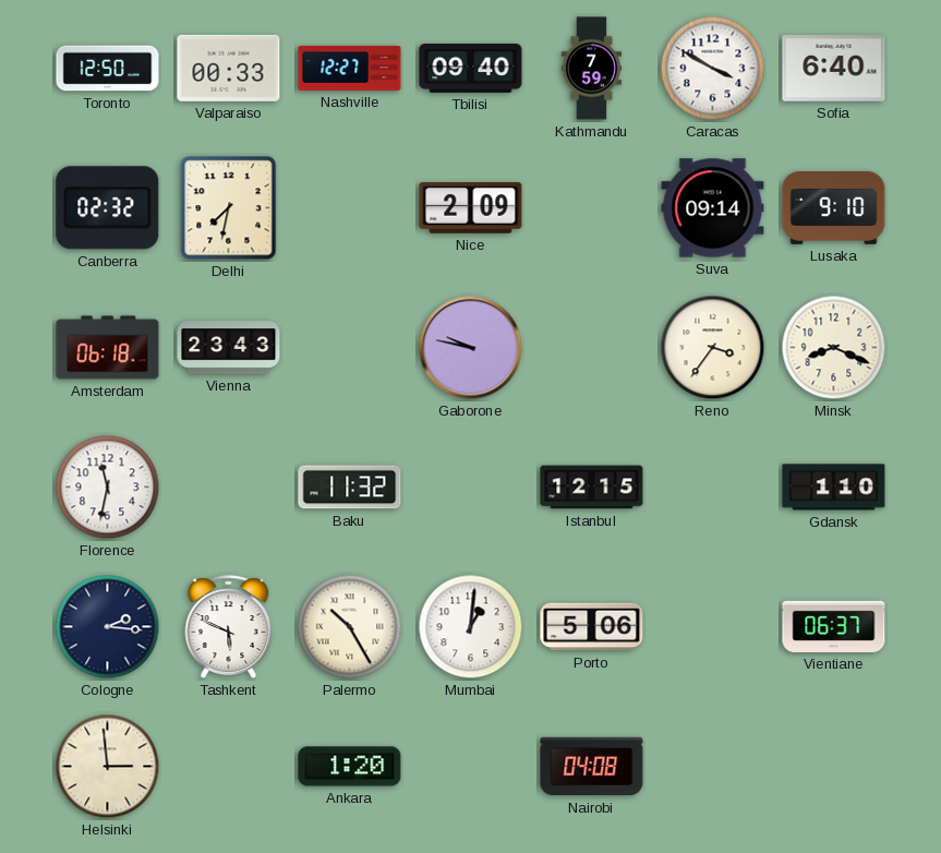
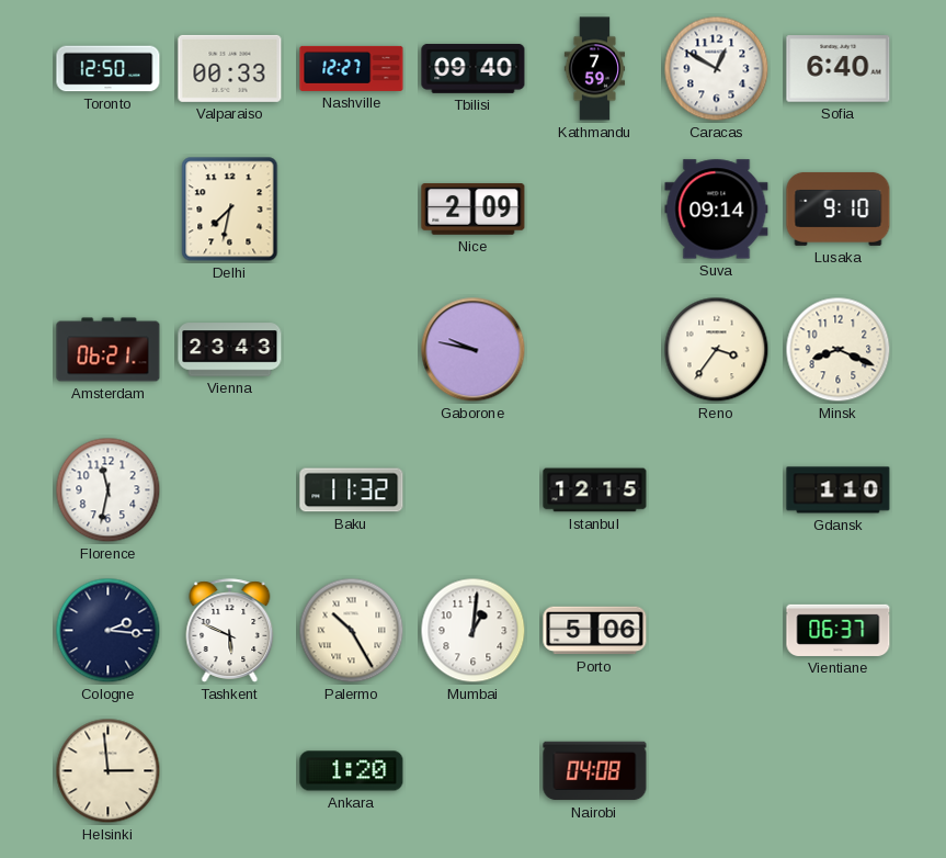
Caracas: 3:50 -> 12:50 (717, 69)
Canberra: 02:32 -> none (108, 208)
Amsterdam: 06:18 -> 06:21 (109, 350)
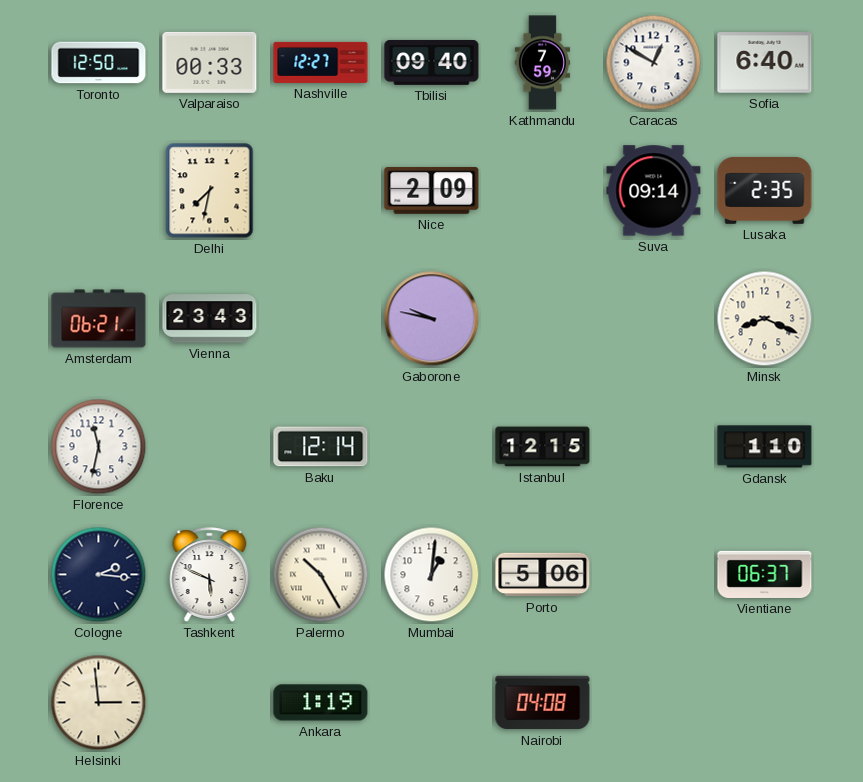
Lusaka: 9:10 -> 2:35 (765, 190)
Reno: 3:36 -> none (717, 350)
Baku: 11:32 -> 12:14 (321, 447)
Ankara: 1:20 -> 1:19 (321, 703)
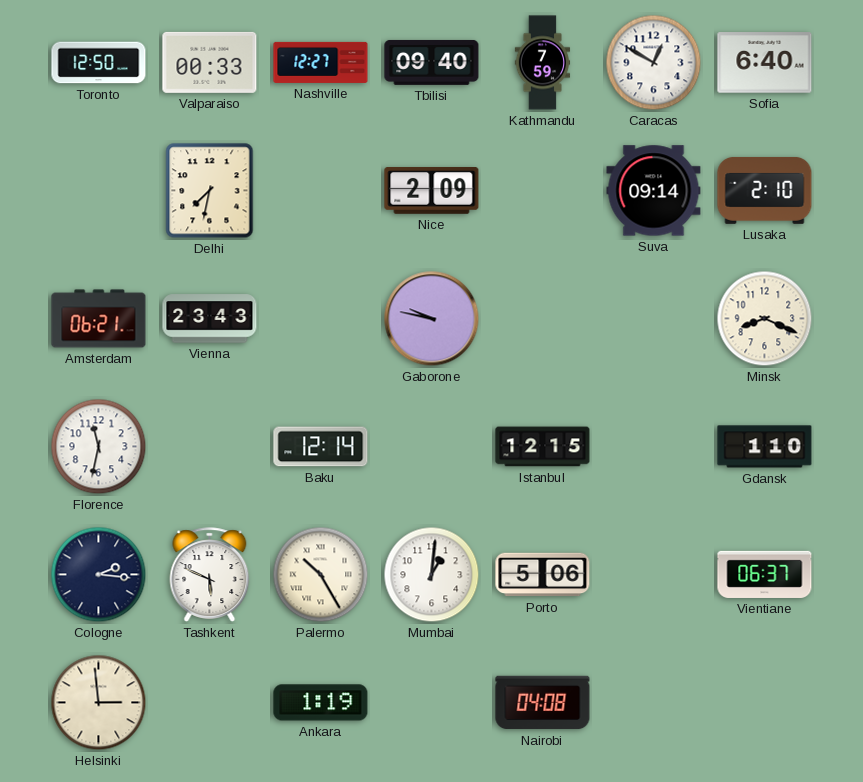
Lusaka: 2:35 -> 2:10 (765, 190)
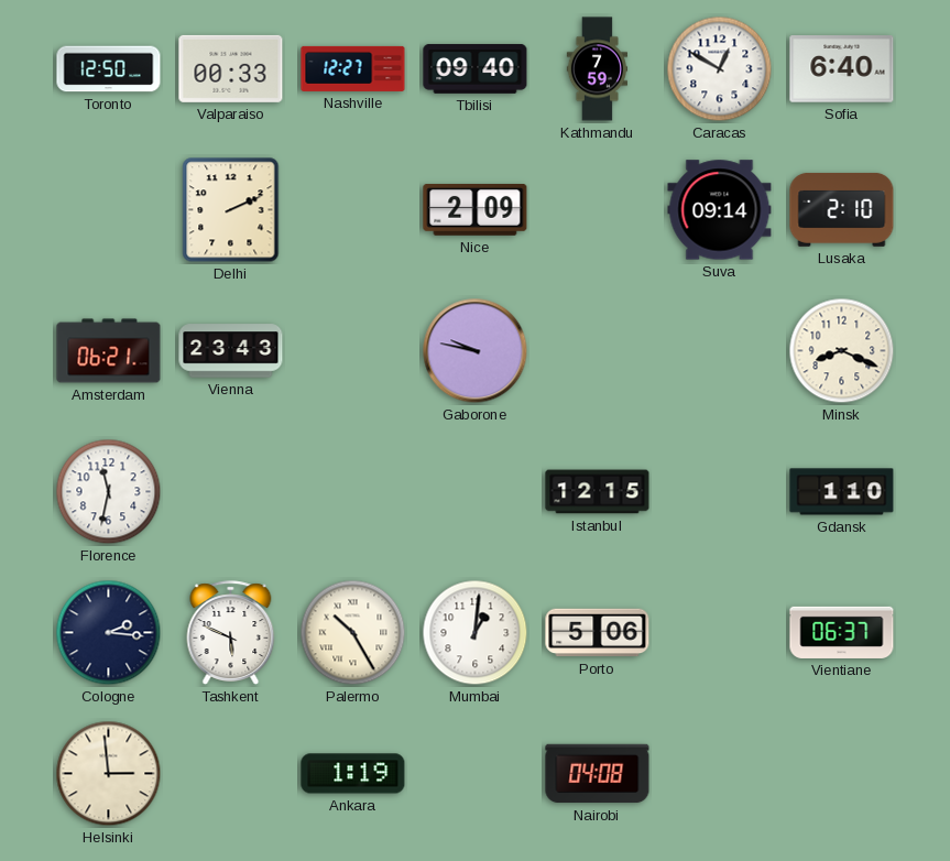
Delhi: 7:32 -> 2:11 (231, 210)
Baku: 12:14 -> none (321, 447)
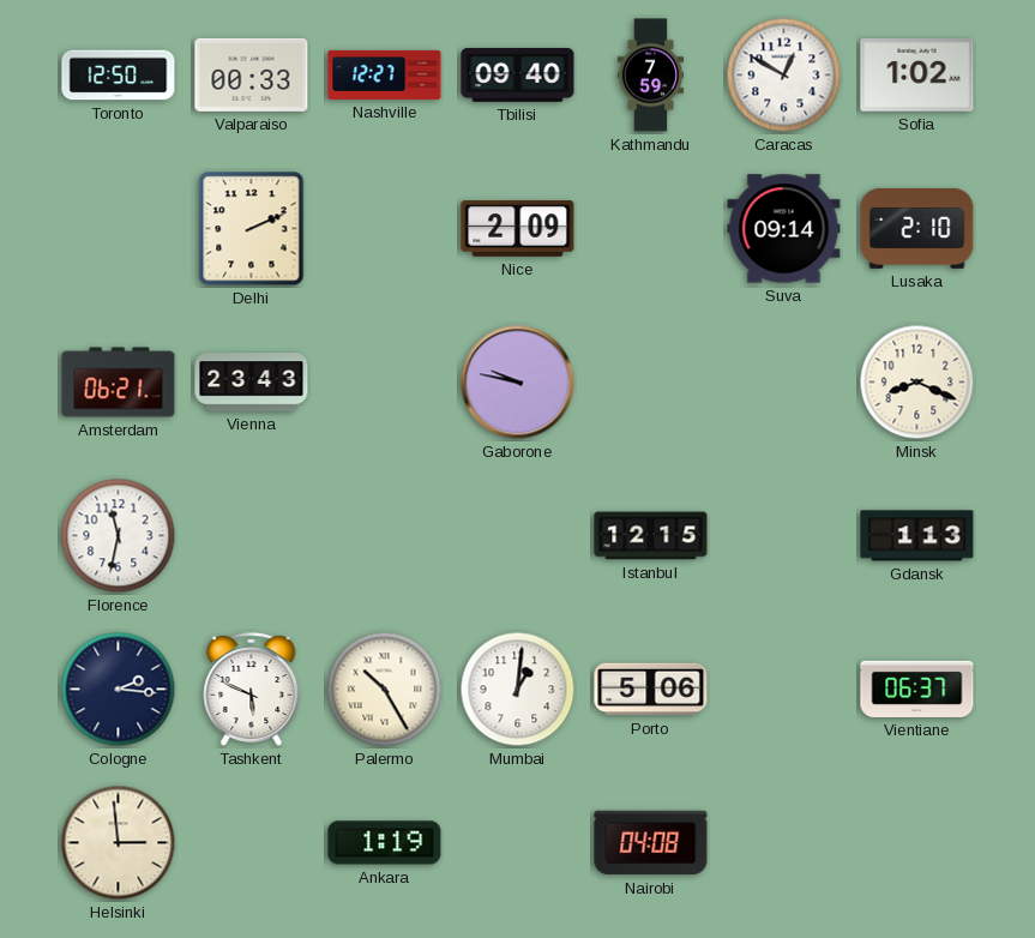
Sofia: 6:40 -> 1:02 (917, 76)
Gdansk: 1:10 -> 1:13 (917, 536)
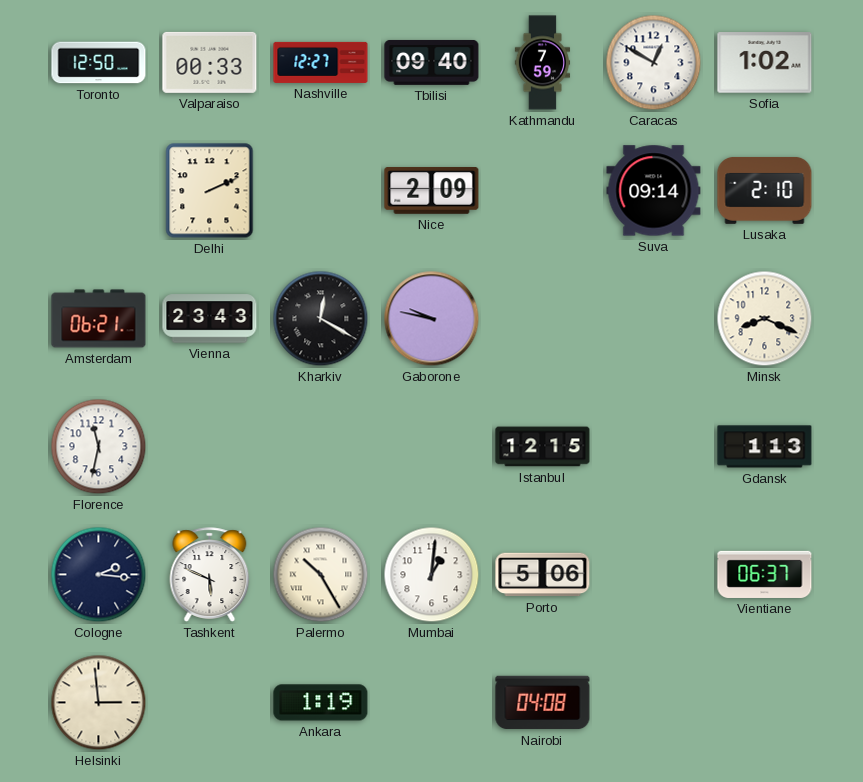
Kharkiv: none -> 12:20 (321, 319)
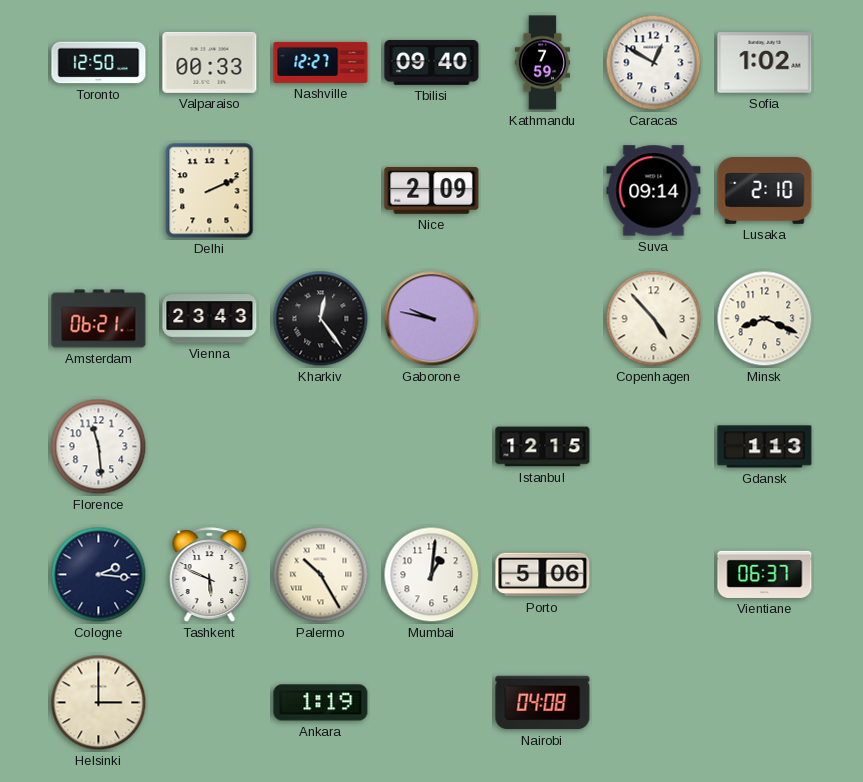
Kharkiv: 12:20 -> 12:24 (321, 319)
Copenhagen: none -> 4:53 (654, 319)
Florence: 11:32 -> 11:29 (99, 447)
Helsinki: 2:59 -> 3:00 (99, 703)
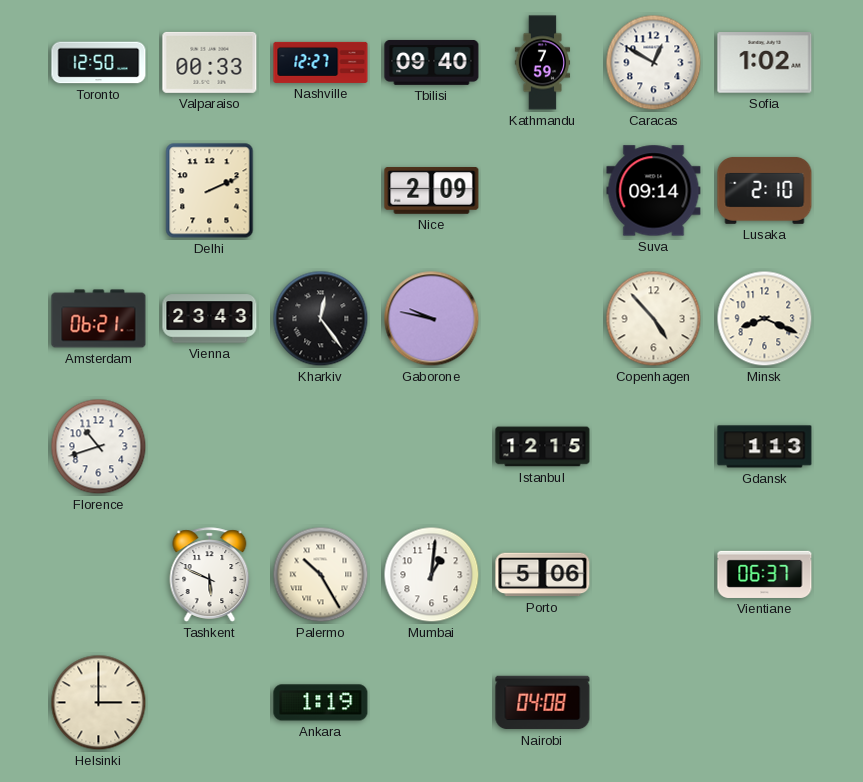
Florence: 11:29 -> 10:42 (99, 447)
Cologne: 2:16 -> none (99, 575)
